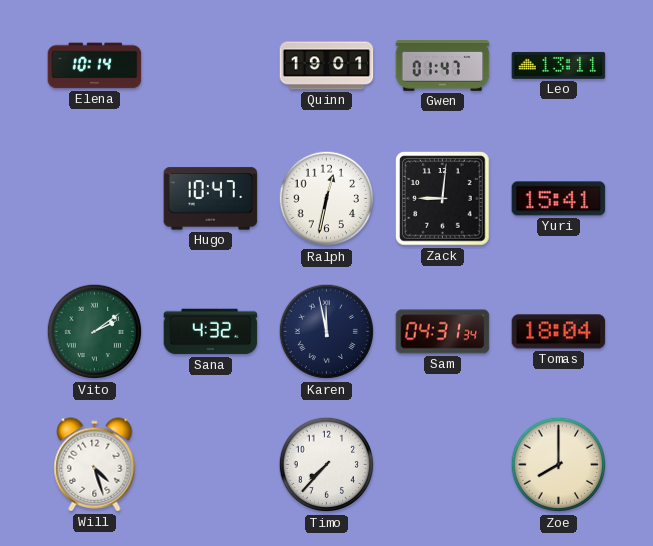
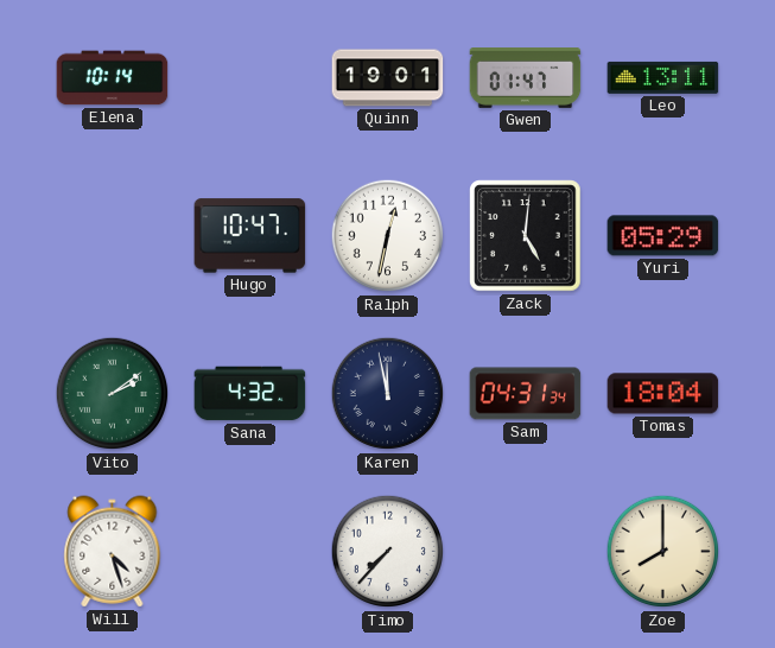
Zack: 9:01 -> 5:01 (526, 236)
Yuri: 15:41 -> 05:29 (663, 236)
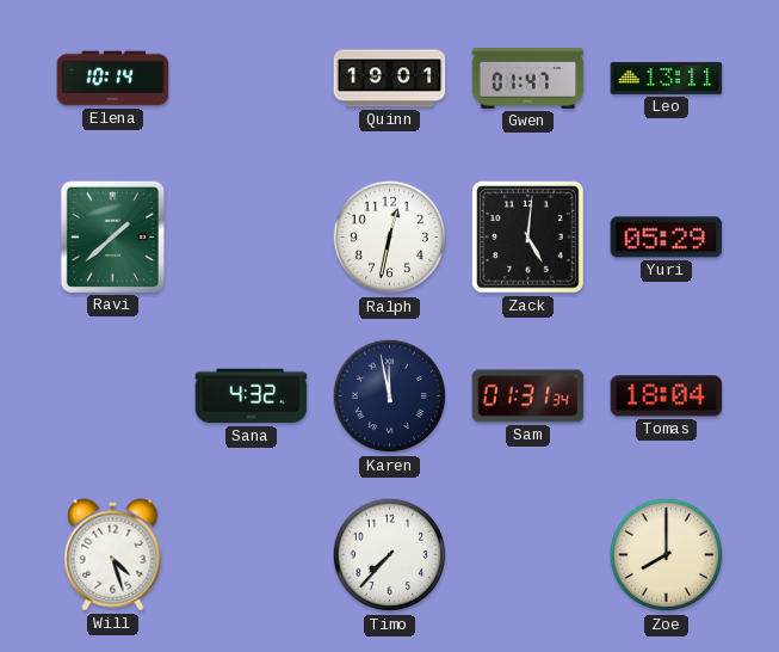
Ravi: none -> 1:38 (112, 236)
Hugo: 10:47 -> none (250, 236)
Vito: 2:09 -> none (113, 394)
Sam: 04:31 -> 01:31 (528, 396)
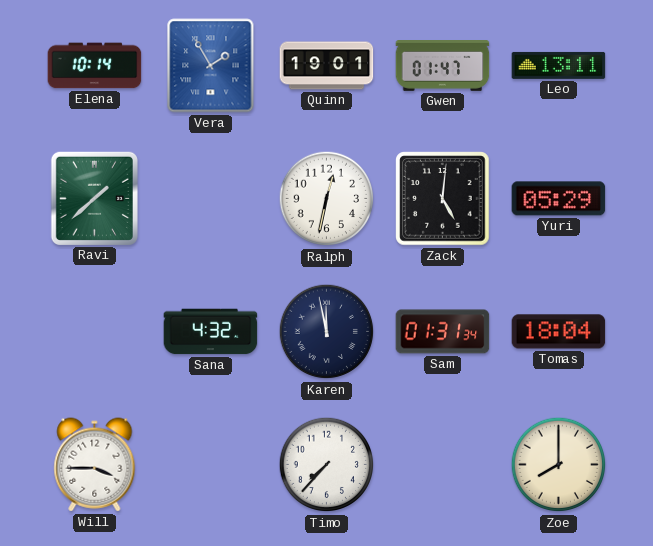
Vera: none -> 1:55 (211, 66)
Will: 4:27 -> 3:45 (95, 465)
